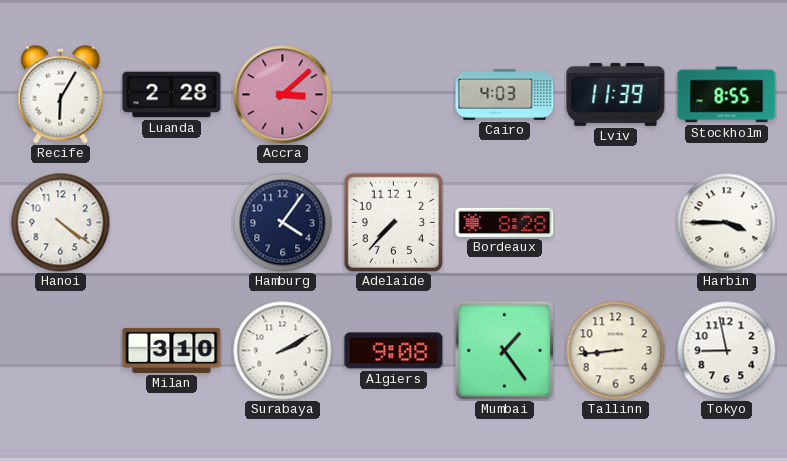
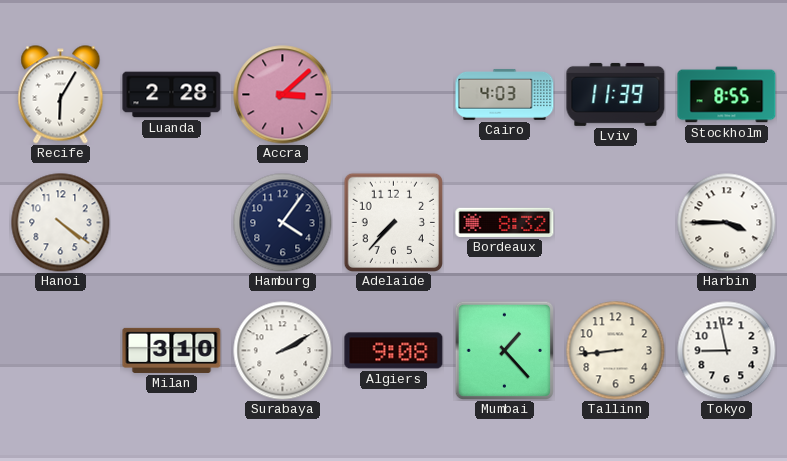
Bordeaux: 8:28 -> 8:32 (505, 222)
Mumbai: 1:24 -> 1:23 (504, 350)
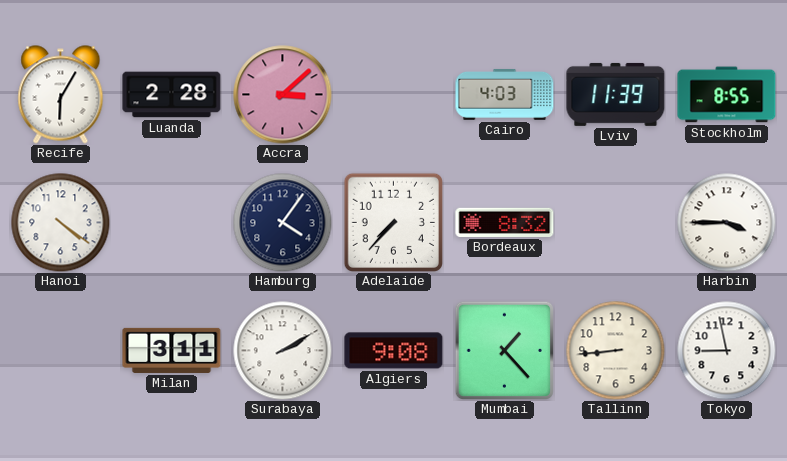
Milan: 3:10 -> 3:11 (172, 350)
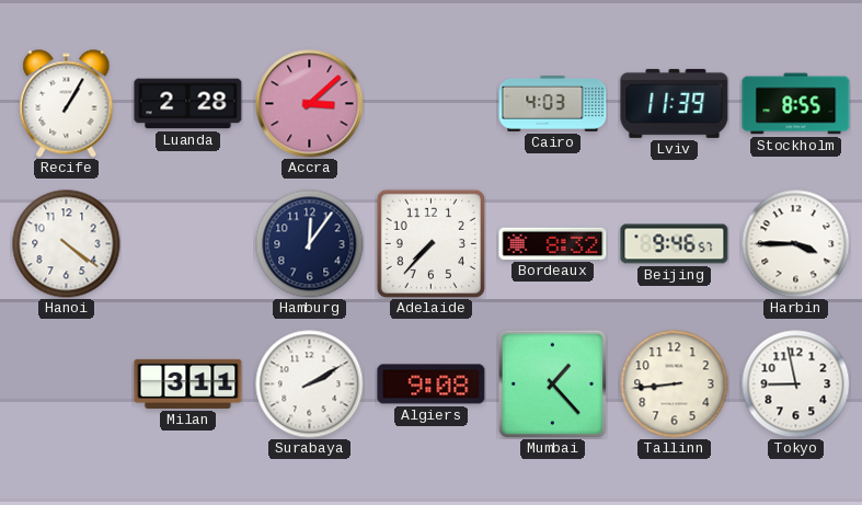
Recife: 6:05 -> 1:05 (67, 104)
Hamburg: 4:06 -> 12:06 (310, 244)
Beijing: none -> 9:46 (675, 244)
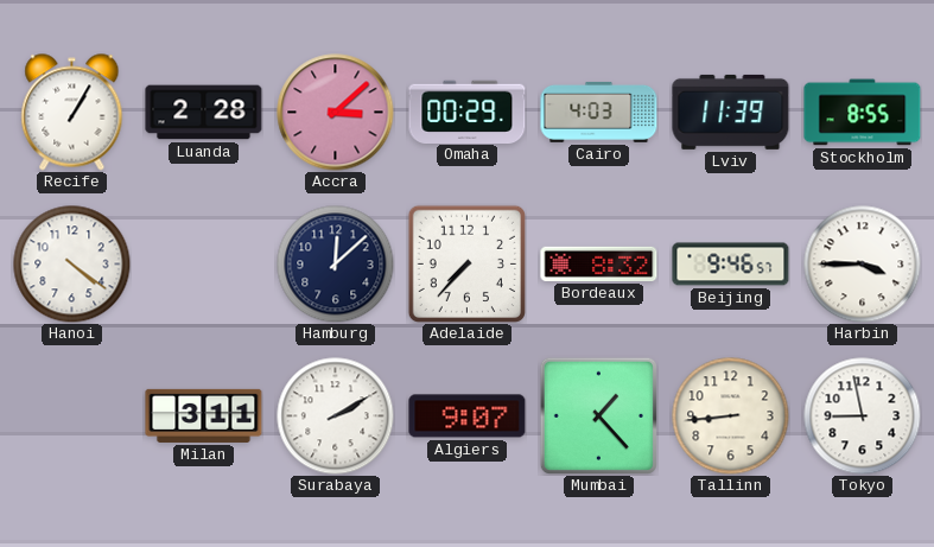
Omaha: none -> 00:29 (468, 112)
Hamburg: 12:06 -> 12:08 (336, 265)
Algiers: 9:08 -> 9:07 (468, 416)
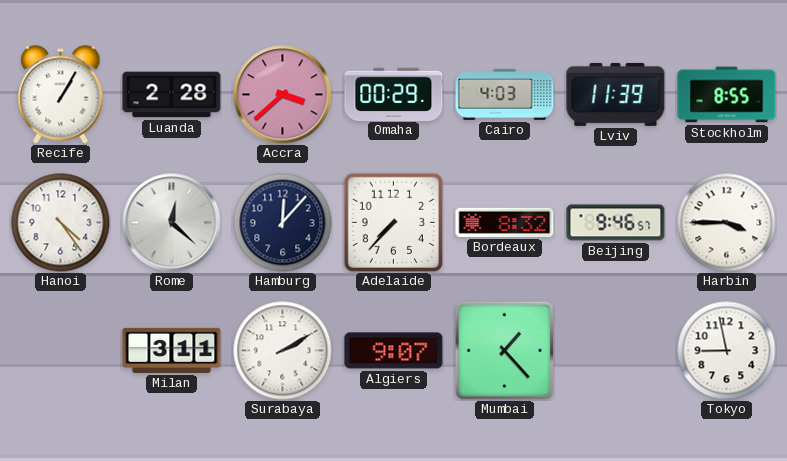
Accra: 3:08 -> 3:38 (283, 95)
Hanoi: 4:21 -> 4:24 (61, 223)
Rome: none -> 12:22 (172, 223)
Hamburg: 12:08 -> 12:07 (283, 223)
Tallinn: 8:44 -> none (731, 416)
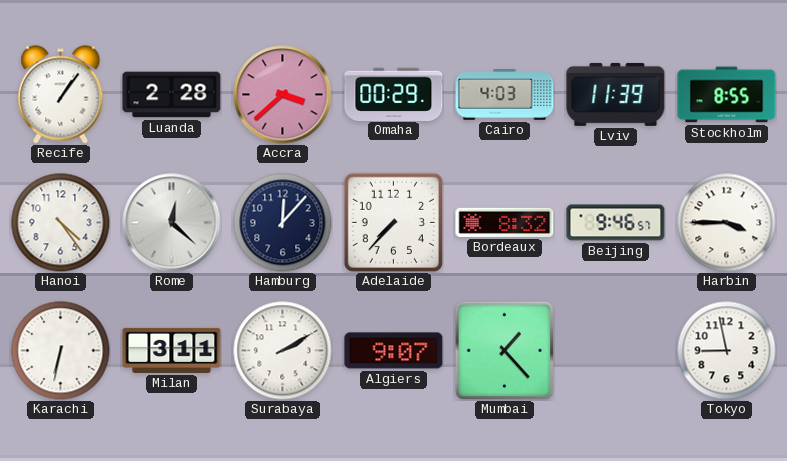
Recife: 1:05 -> 1:06 (61, 95)
Karachi: none -> 6:32 (61, 351)
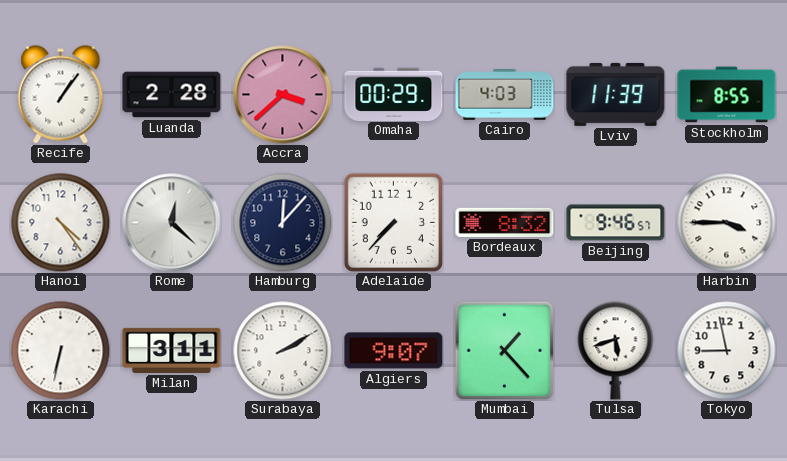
Tulsa: none -> 5:42 (616, 351)
